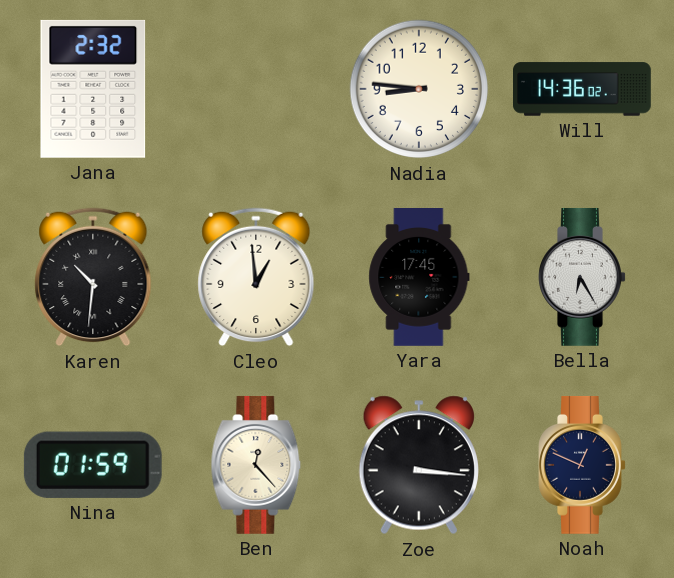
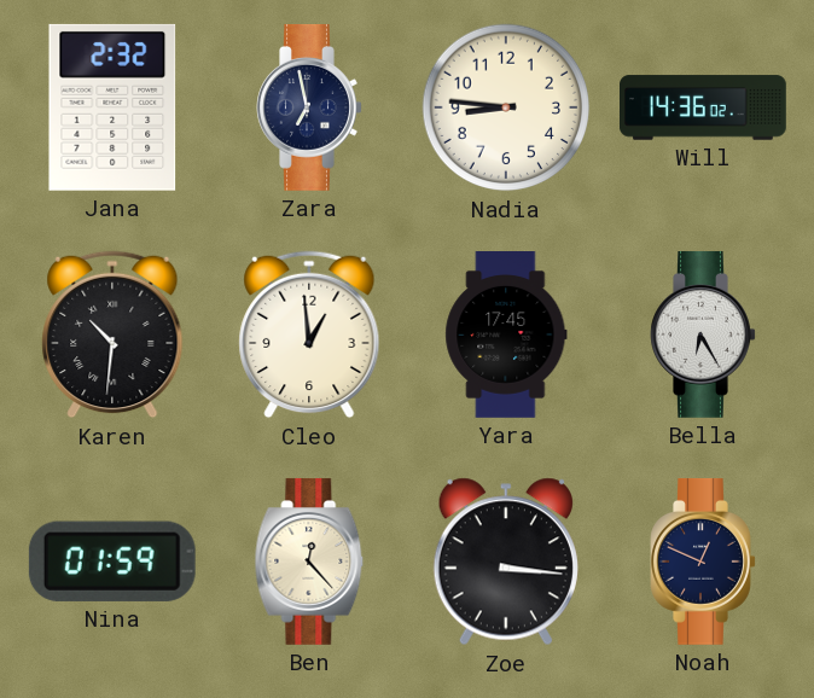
Zara: none -> 6:58 (309, 107)
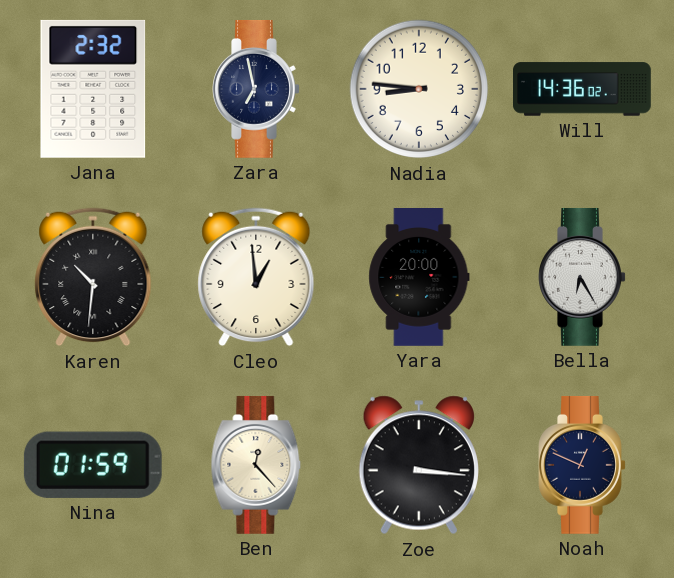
Yara: 17:45 -> 20:00 (419, 278)
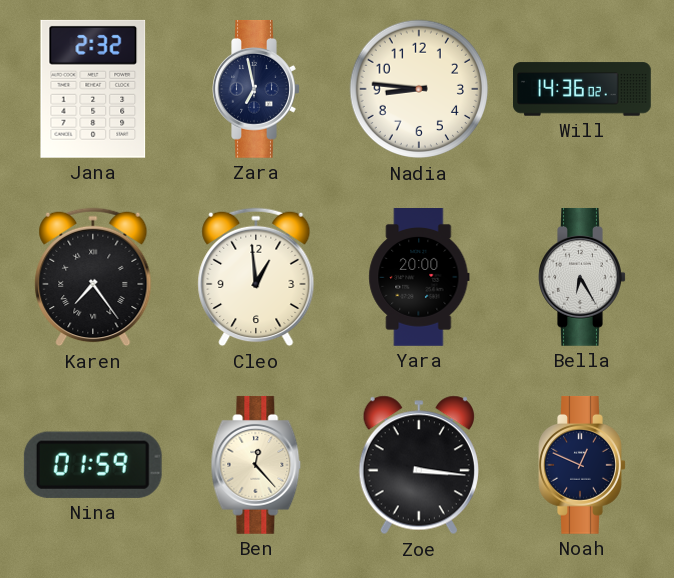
Karen: 10:31 -> 7:24 (93, 277)
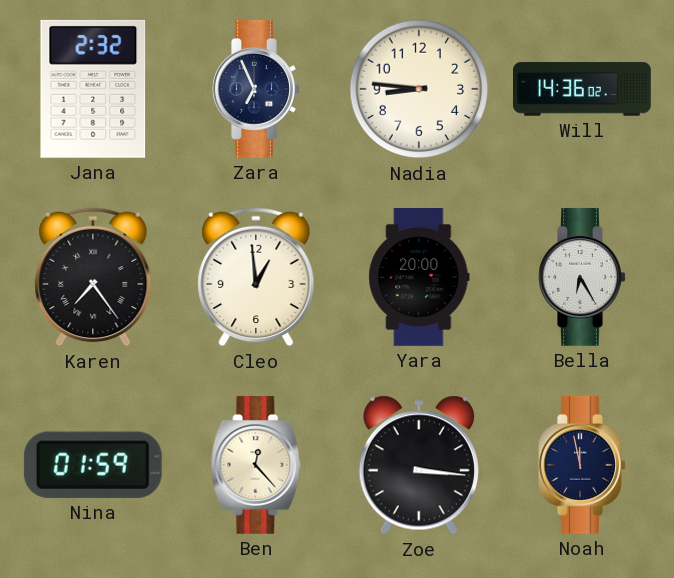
Zara: 6:58 -> 6:56 (256, 89)
Noah: 12:49 -> 11:58 (582, 465)
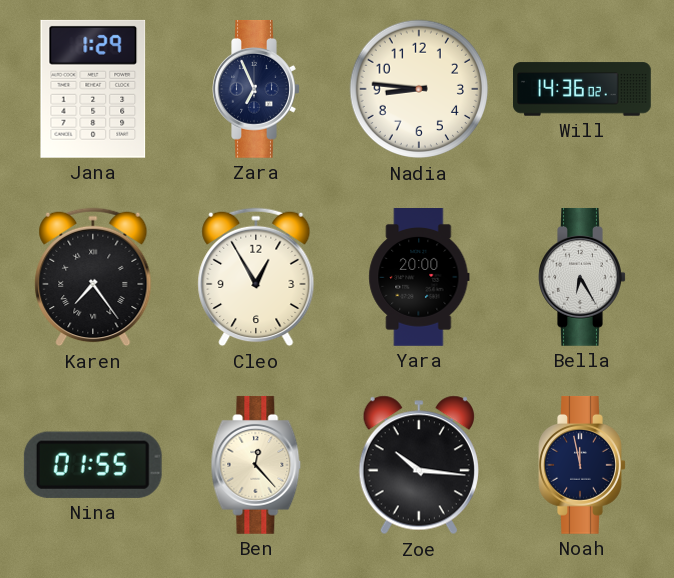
Jana: 2:32 -> 1:29 (93, 89)
Cleo: 12:59 -> 12:55 (256, 277)
Nina: 01:59 -> 01:55 (93, 465)
Zoe: 3:16 -> 10:16 (419, 465)
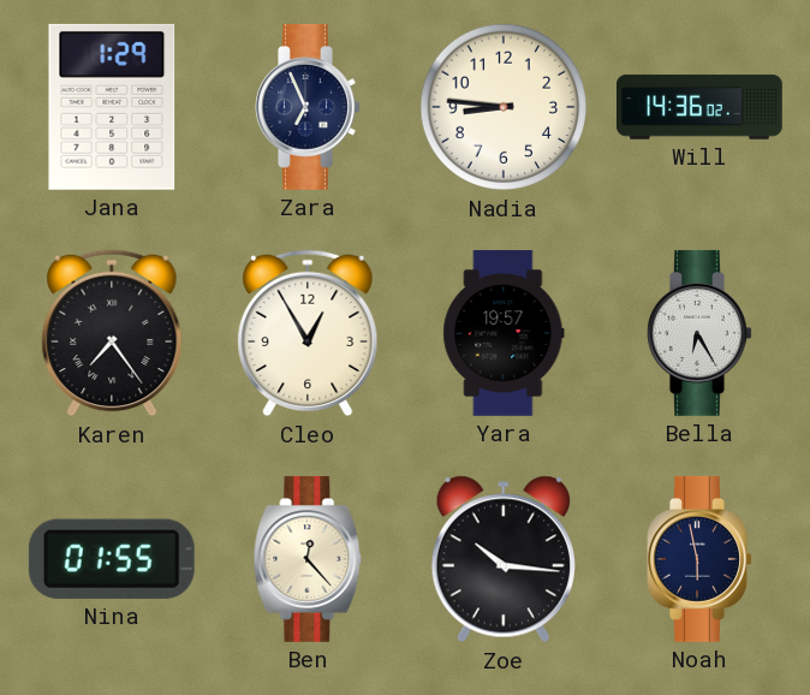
Yara: 20:00 -> 19:57 (504, 334)
Noah: 11:58 -> 5:58 (699, 559)
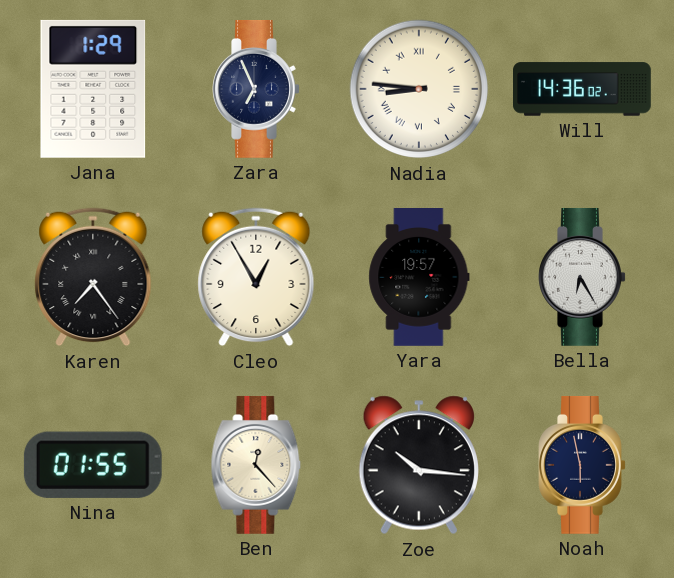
Nadia numerals: Arabic -> Roman (419, 89)
